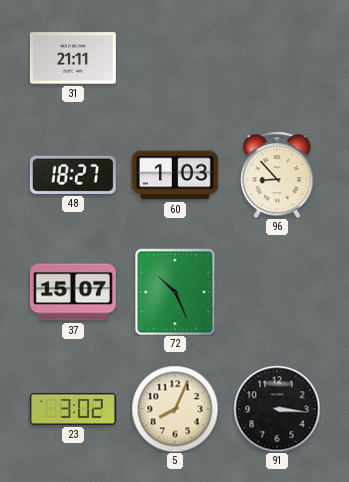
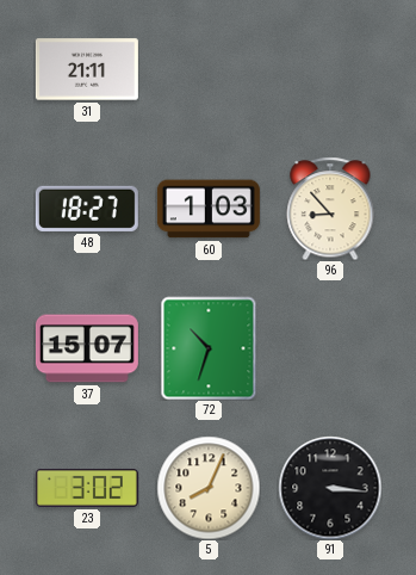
72: 10:26 -> 10:33 (209, 348)
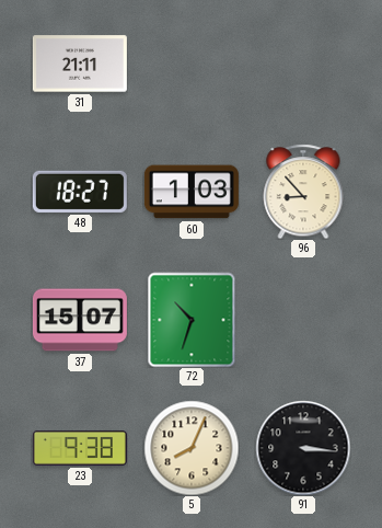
23: 3:02 -> 9:38 (80, 448)
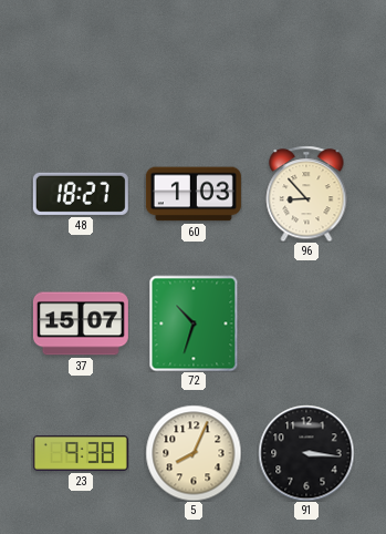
31: 21:11 -> none (80, 64)
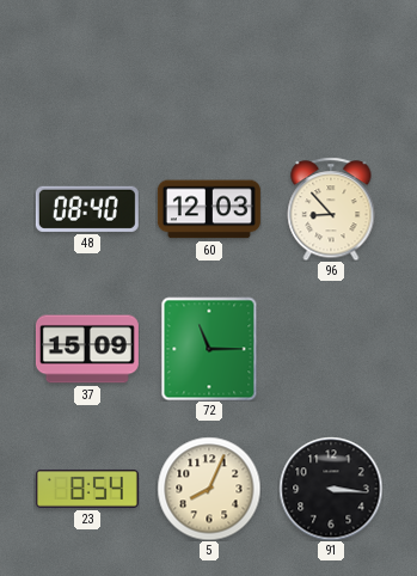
48: 18:27 -> 08:40 (87, 209)
60: 1:03 -> 12:03 (209, 209)
37: 15:07 -> 15:09 (87, 349)
72: 10:33 -> 11:15 (209, 349)
23: 9:38 -> 8:54 (87, 489)
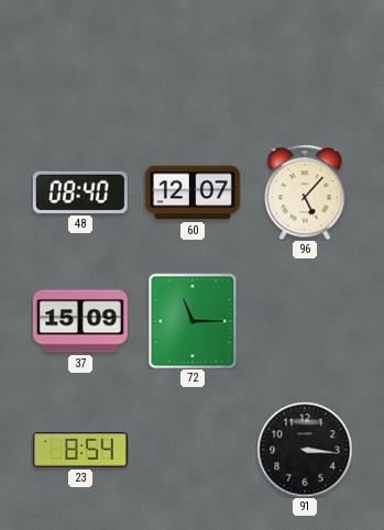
60: 12:03 -> 12:07 (193, 192)
96: 8:53 -> 5:07 (305, 192)
5: 8:04 -> none (209, 489)
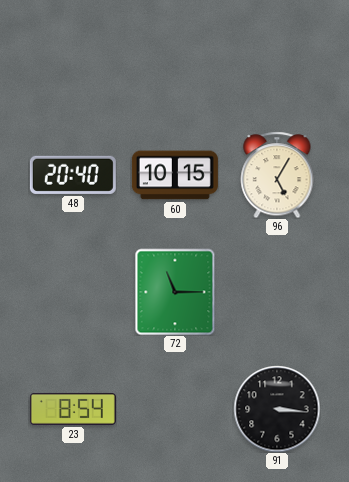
48: 08:40 -> 20:40 (73, 175)
60: 12:07 -> 10:15 (175, 175)
96: 5:07 -> 5:05 (277, 175)
37: 15:09 -> none (80, 321)
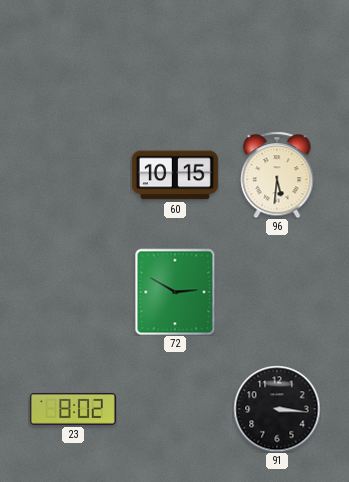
48: 20:40 -> none (73, 175)
96: 5:05 -> 5:31 (277, 175)
72: 11:15 -> 2:50 (175, 292)
23: 8:54 -> 8:02 (73, 409)
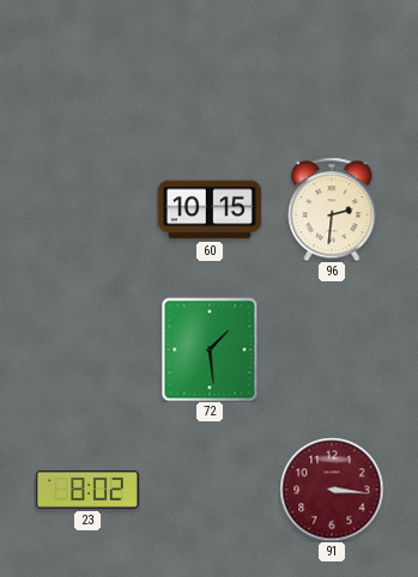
96: 5:31 -> 2:31 (332, 209)
72: 2:50 -> 1:29 (210, 350)
91 dial: black -> burgundy (332, 490)
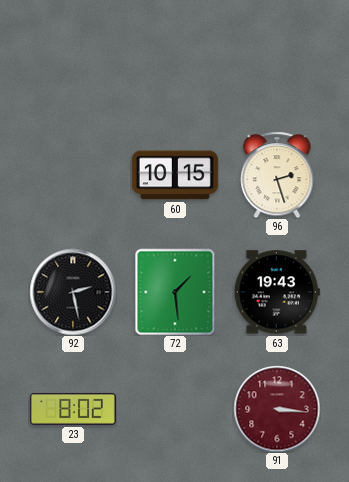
96: 2:31 -> 2:27 (277, 175)
92: none -> 2:28 (73, 292)
63: none -> 19:43 (277, 292)
